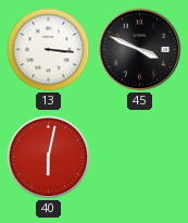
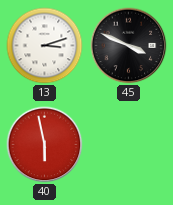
13: 3:16 -> 3:12 (45, 46)
40: 6:02 -> 5:58 (45, 145)
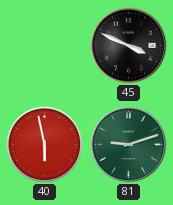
13: 3:12 -> none (45, 46)
81: none -> 9:12 (129, 145)
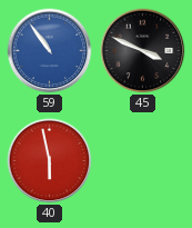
59: none -> 10:54 (50, 51)
81: 9:12 -> none (129, 145)
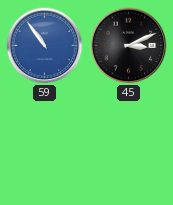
45: 3:49 -> 3:11 (129, 46)
40: 5:58 -> none (50, 161)
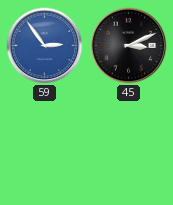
59: 10:54 -> 2:54 (45, 46)
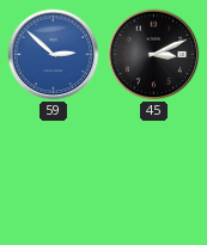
59: 2:54 -> 2:52 (54, 55)
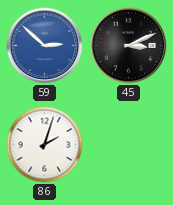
86: none -> 2:03 (45, 145)
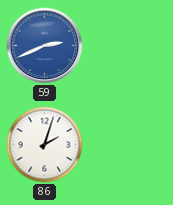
59: 2:52 -> 2:41 (45, 46)
45: 3:11 -> none (129, 46)
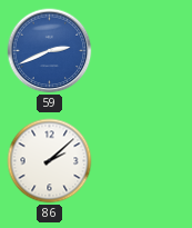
86: 2:03 -> 2:08 (50, 161)
